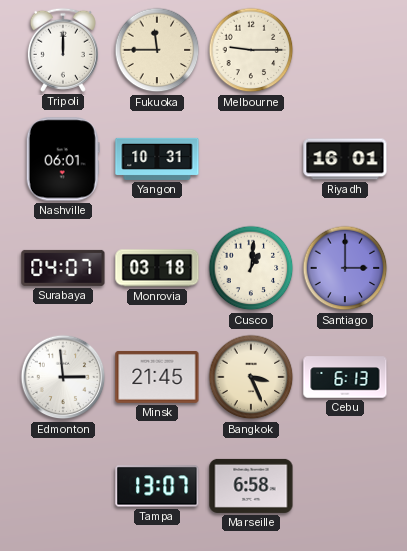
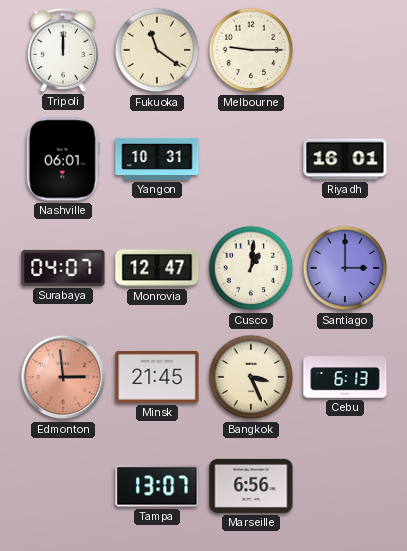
Fukuoka: 11:45 -> 11:21 (157, 50)
Monrovia: 03:18 -> 12:47 (157, 268)
Edmonton dial: white -> salmon (63, 377)
Marseille: 6:58 -> 6:56 (251, 486)
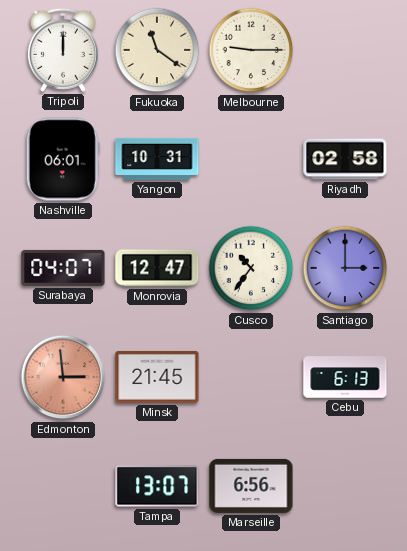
Riyadh: 16:01 -> 02:58 (345, 159)
Cusco: 1:01 -> 10:36 (251, 268)
Bangkok: 3:26 -> none (251, 377)
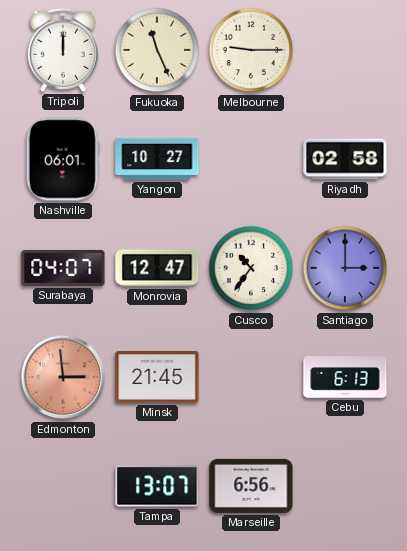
Fukuoka: 11:21 -> 11:26 (157, 50)
Yangon: 10:31 -> 10:27 (157, 159)
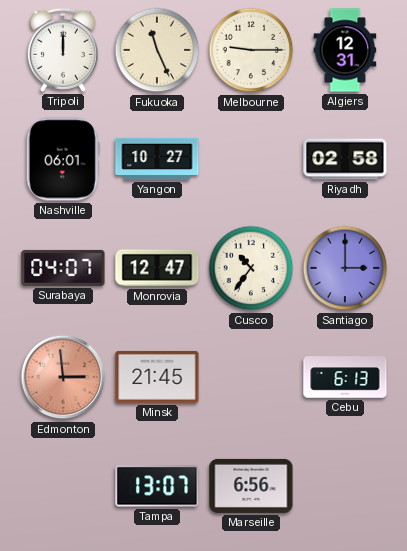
Algiers: none -> 12:31 (345, 50)
